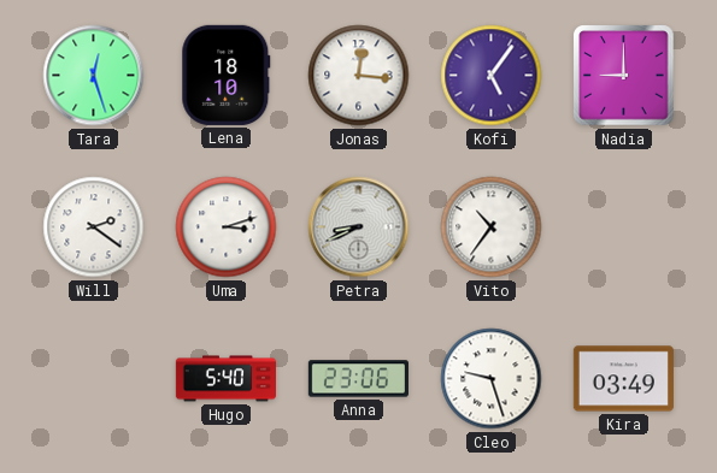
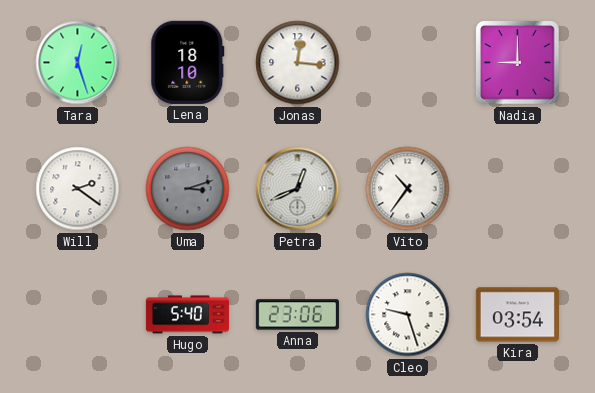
Kofi: 5:06 -> none (492, 76)
Uma dial: white -> grey (188, 189)
Petra: 8:41 -> 12:41 (298, 189)
Kira: 03:49 -> 03:54 (517, 315)
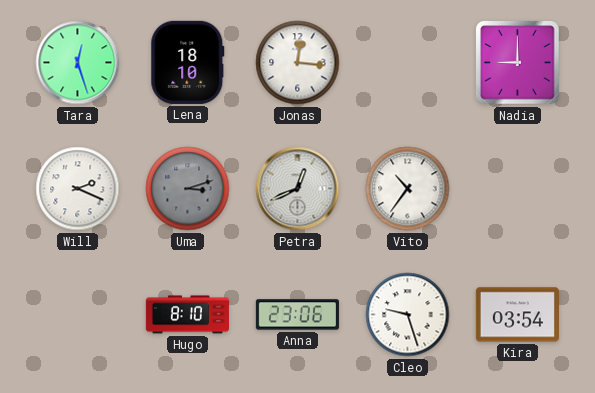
Will: 2:21 -> 2:19 (78, 189)
Hugo: 5:40 -> 8:10 (187, 315)
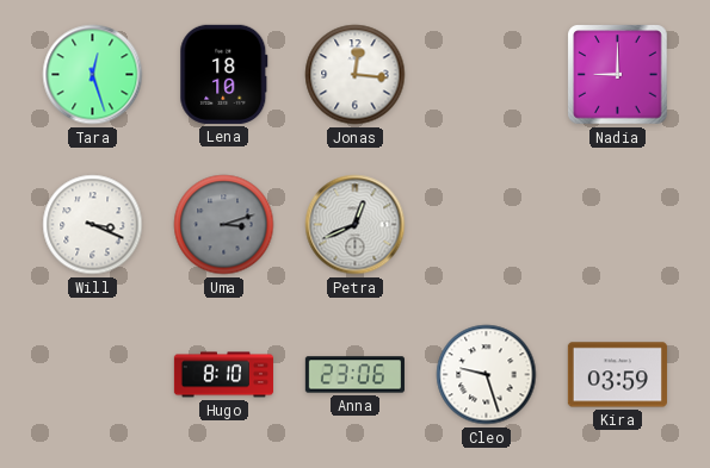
Will: 2:19 -> 3:19 (93, 225)
Vito: 10:36 -> none (408, 189)
Kira: 03:54 -> 03:59 (617, 375)
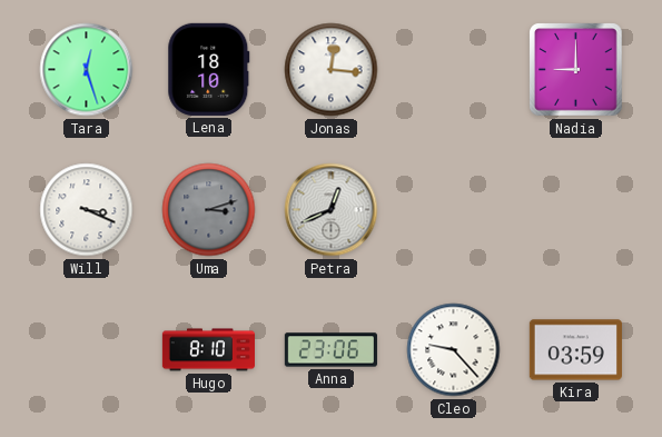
Cleo: 9:27 -> 9:23 (454, 350)
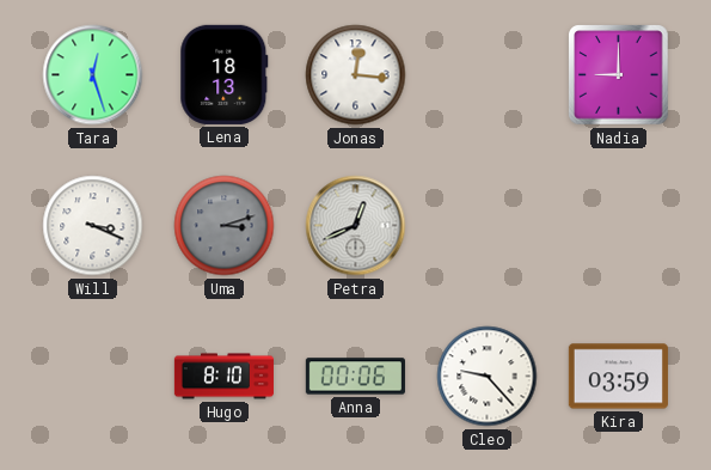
Lena: 18:10 -> 18:13 (225, 74)
Anna: 23:06 -> 00:06 (355, 377)
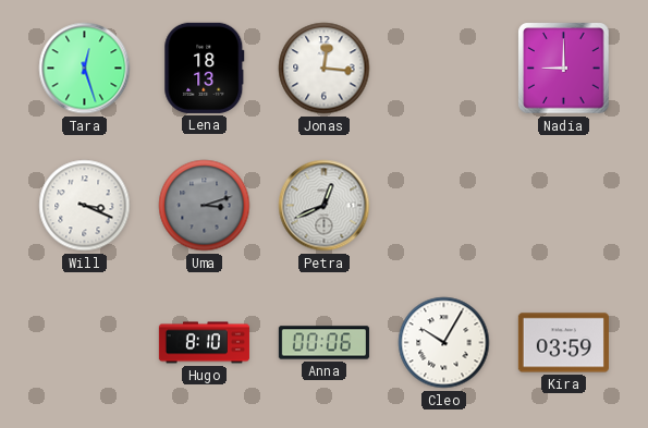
Cleo: 9:23 -> 10:05 (444, 343)
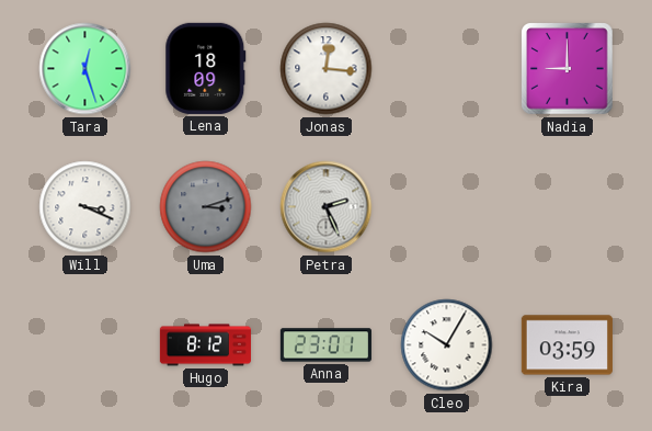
Lena: 18:13 -> 18:09 (206, 68)
Petra: 12:41 -> 2:26 (327, 207)
Hugo: 8:10 -> 8:12 (205, 345)
Anna: 00:06 -> 23:01 (325, 345)
